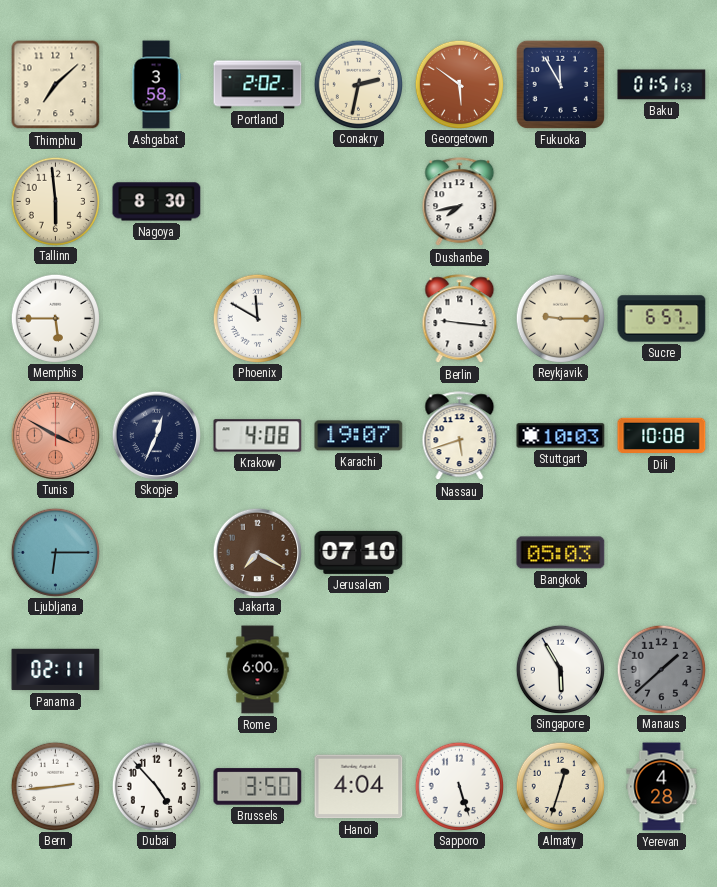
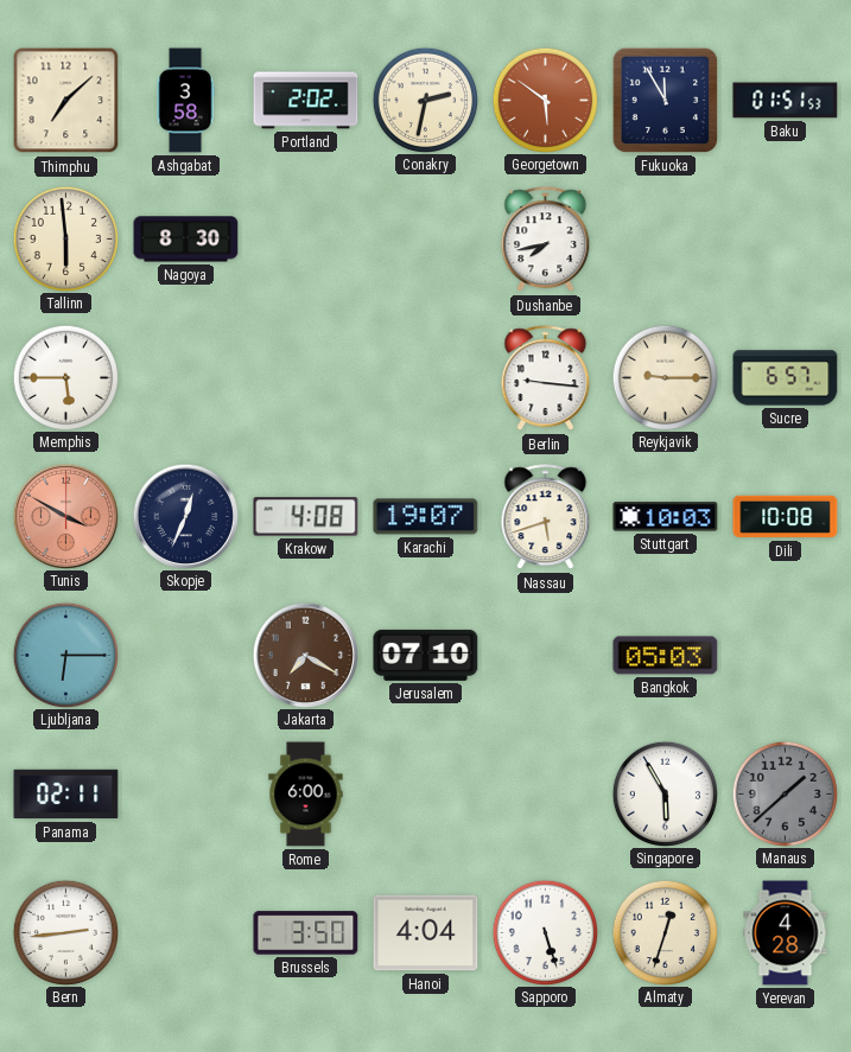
Phoenix: 11:50 -> none (257, 318)
Dubai: 4:53 -> none (156, 786)
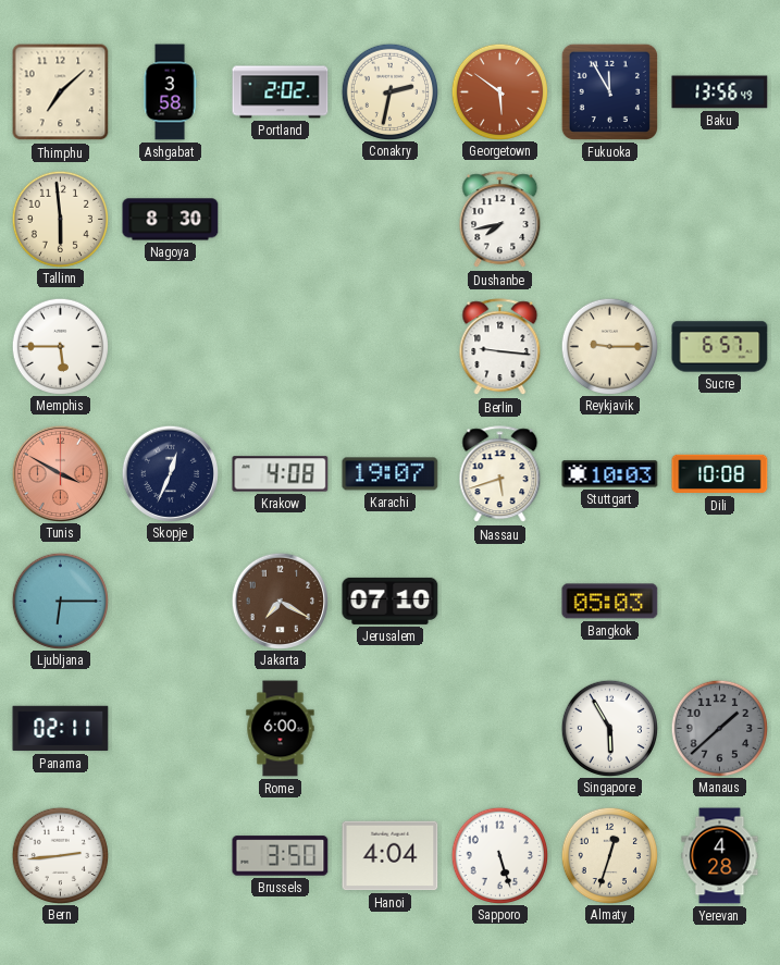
Baku: 01:51 -> 13:56 (720, 92)
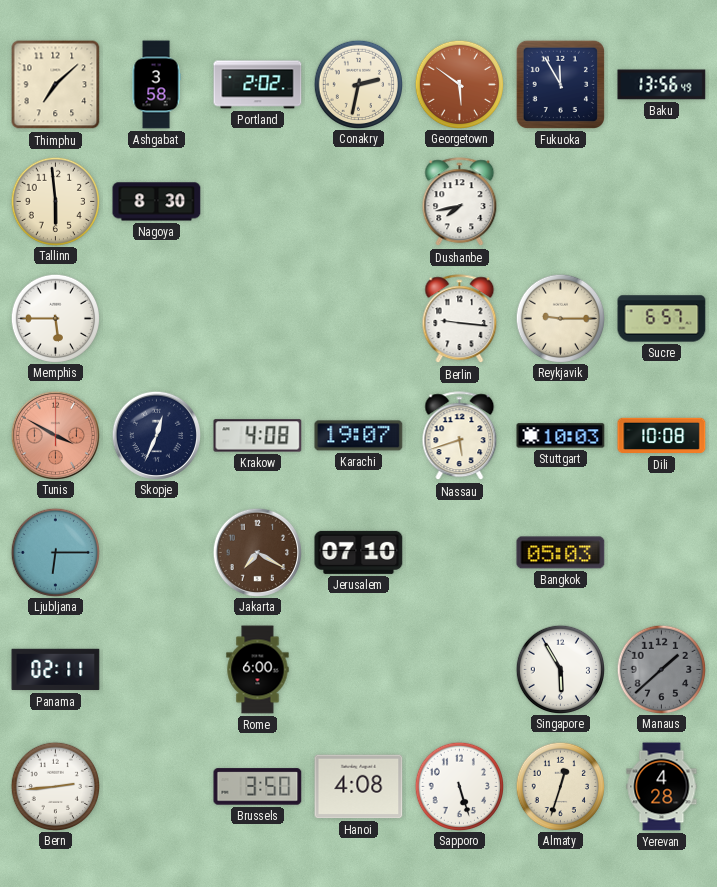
Hanoi: 4:04 -> 4:08 (359, 787)
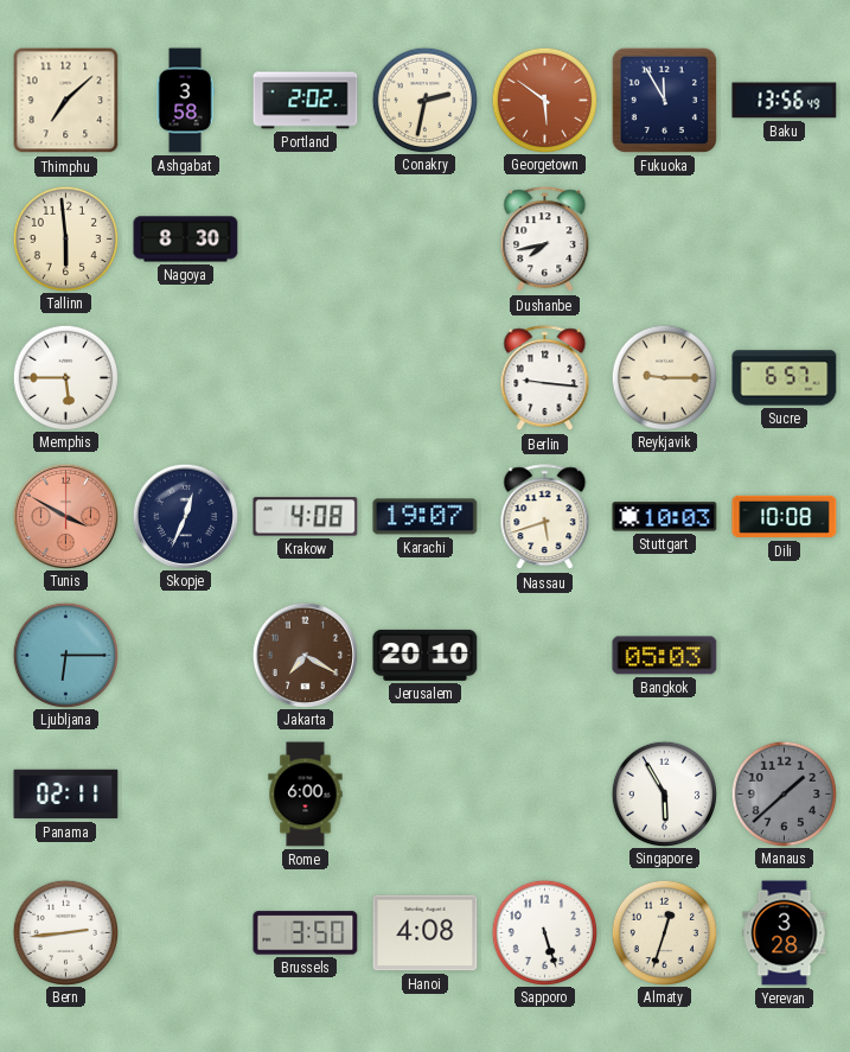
Jerusalem: 07:10 -> 20:10 (426, 655)
Yerevan: 4:28 -> 3:28 (785, 933)
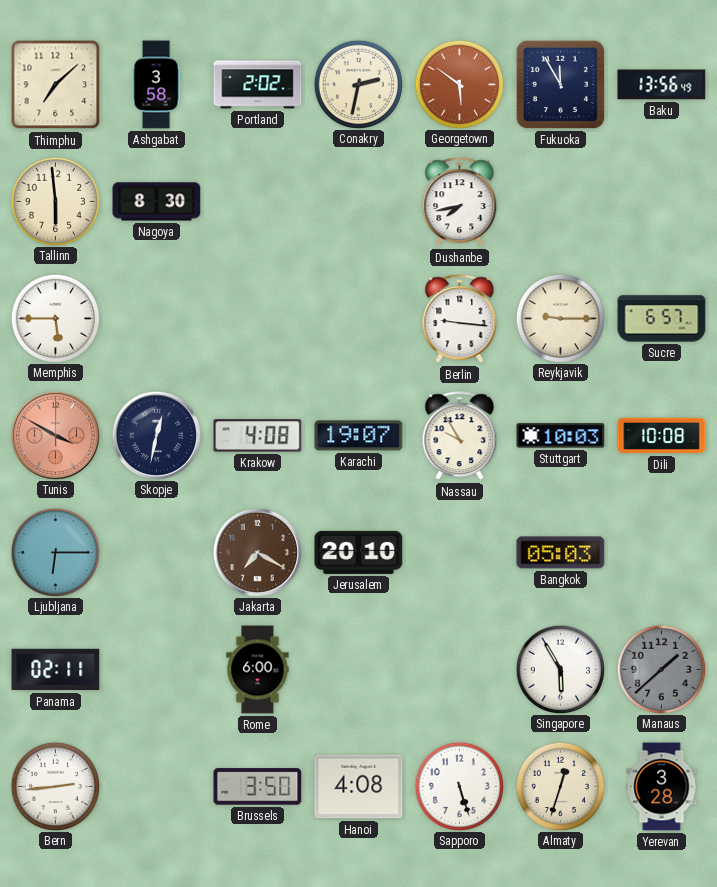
Skopje: 12:34 -> 12:32 (156, 435)
Nassau: 5:42 -> 9:55 (460, 436)
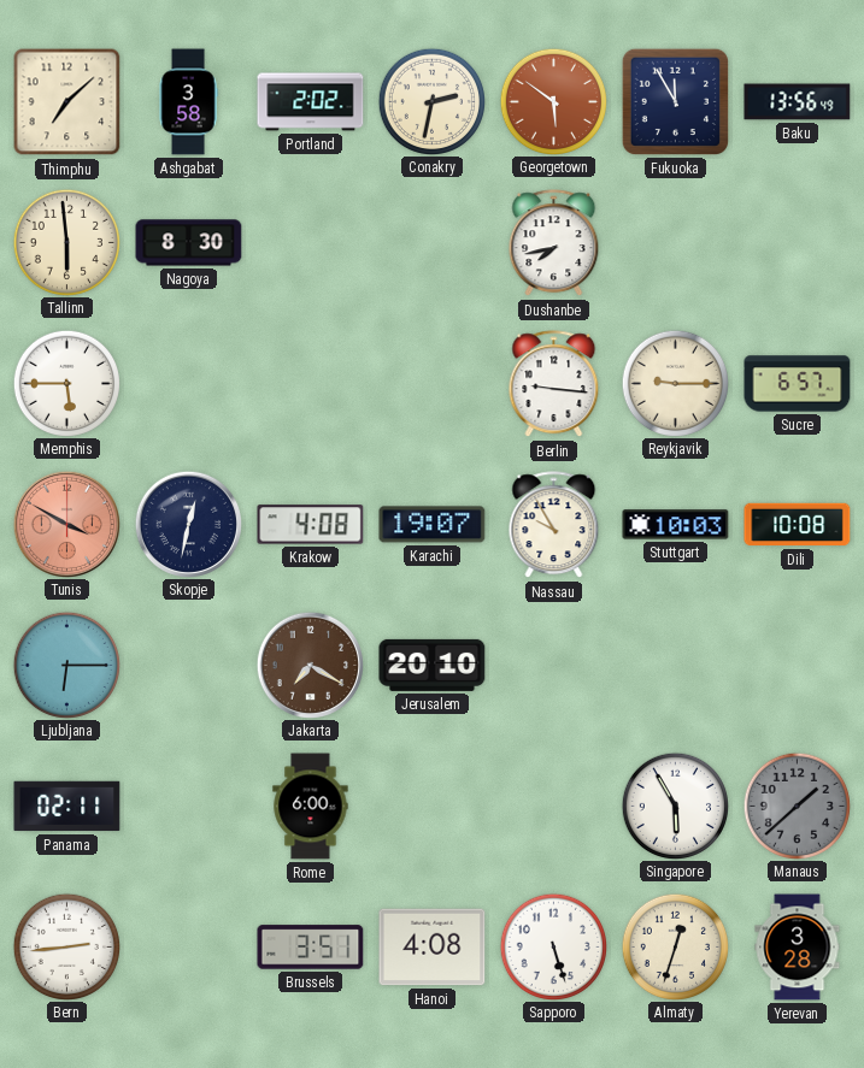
Bangkok: 05:03 -> none (561, 553)
Brussels: 3:50 -> 3:51 (311, 948)
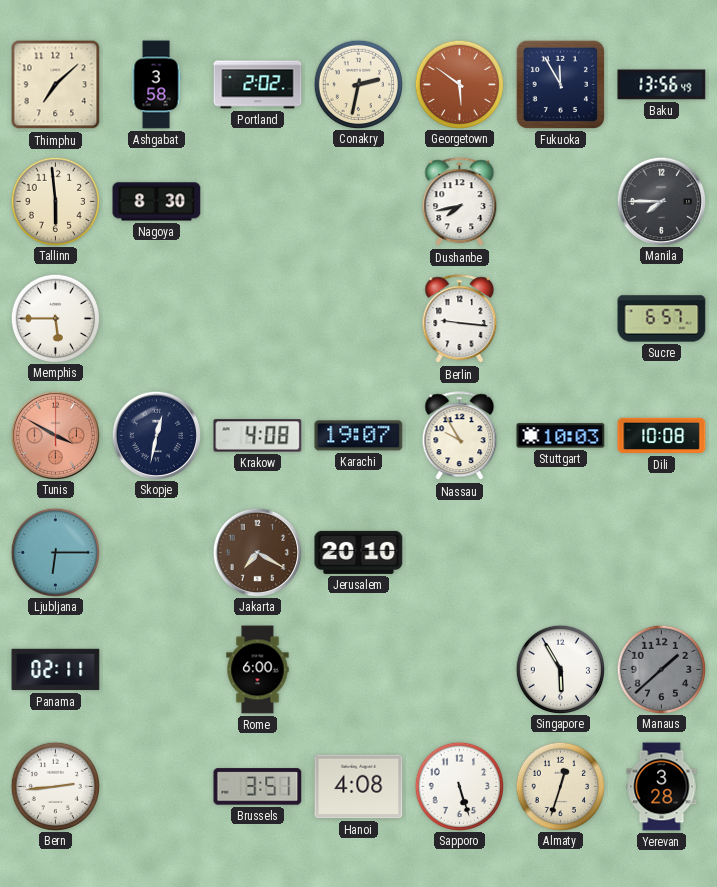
Manila: none -> 7:45 (661, 201)
Reykjavik: 9:15 -> none (675, 383)
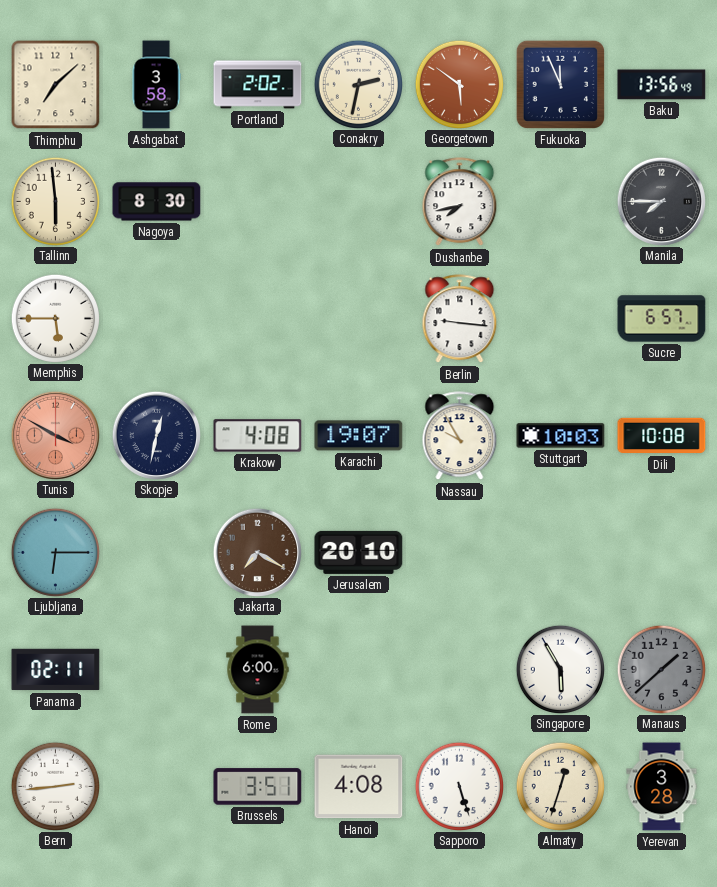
Fukuoka: 11:55 -> 11:56 (560, 84)
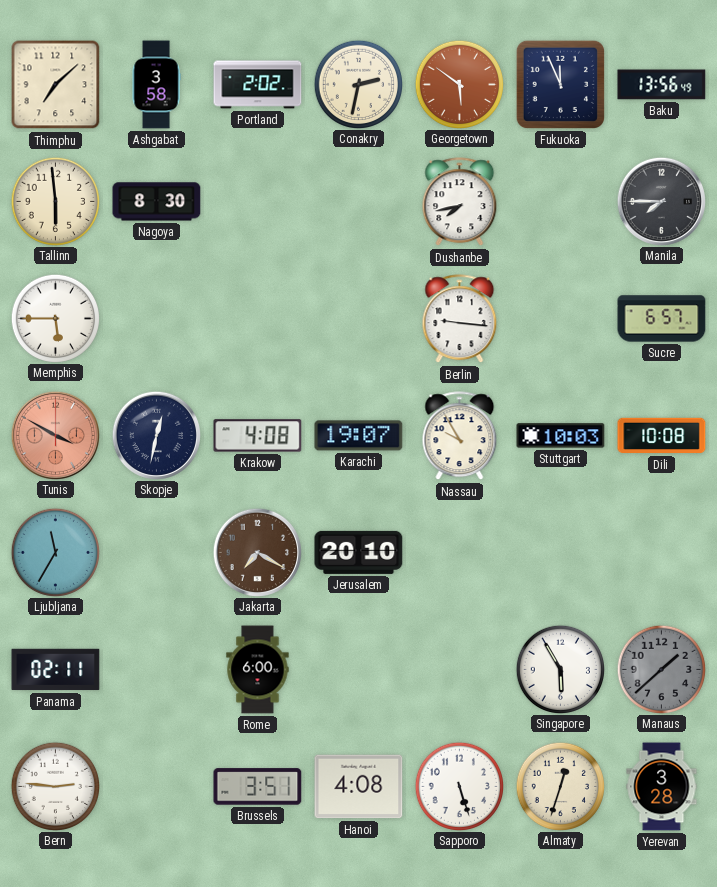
Ljubljana: 6:15 -> 11:35 (55, 552)
Bern: 2:44 -> 2:46 (55, 786)
